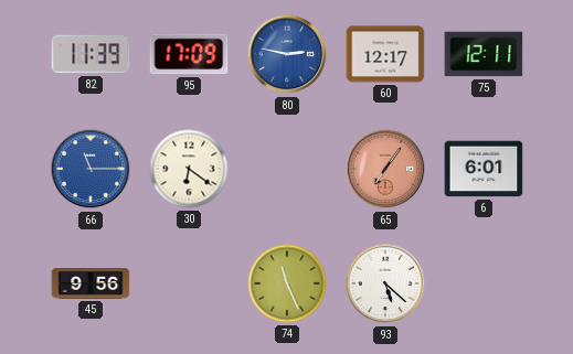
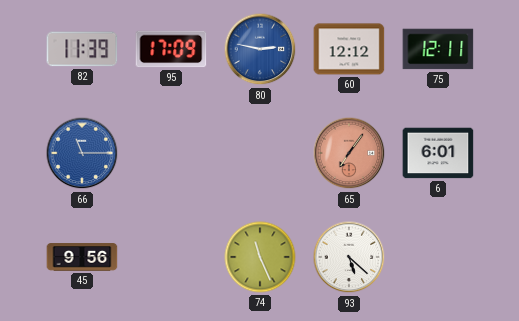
60: 12:17 -> 12:12 (349, 49)
30: 6:21 -> none (189, 169)
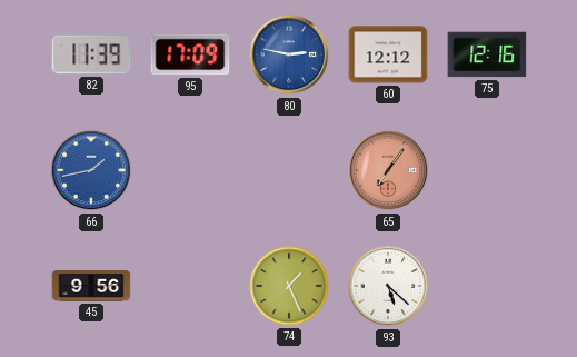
75: 12:11 -> 12:16 (487, 54)
66: 11:15 -> 1:43 (91, 170)
6: 6:01 -> none (438, 153)
74: 11:26 -> 1:26 (289, 286)
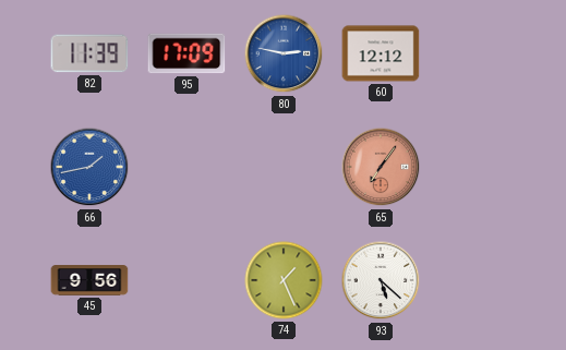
75: 12:16 -> none (487, 54)
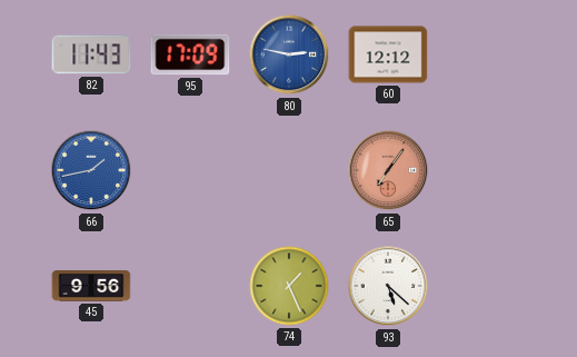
82: 11:39 -> 11:43 (91, 54)
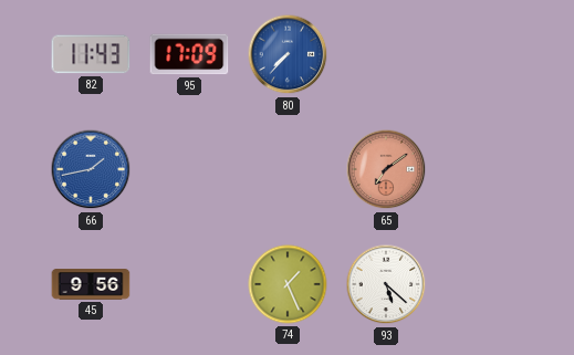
80: 2:47 -> 7:37 (288, 54)
60: 12:12 -> none (388, 54)
65: 7:06 -> 7:09 (386, 169)
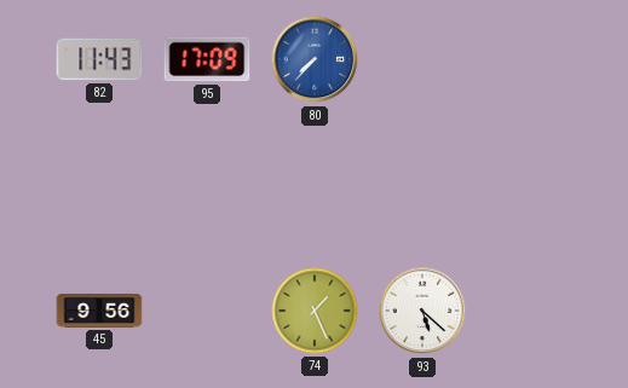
66: 1:43 -> none (91, 169)
65: 7:09 -> none (386, 169)
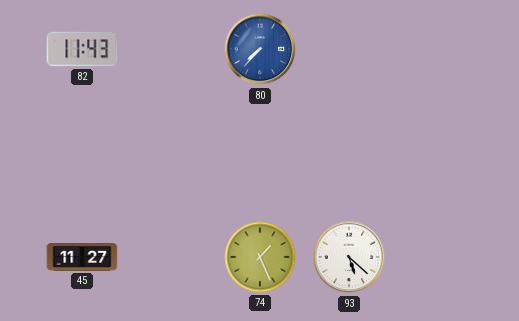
95: 17:09 -> none (207, 59)
45: 9:56 -> 11:27 (82, 257)
